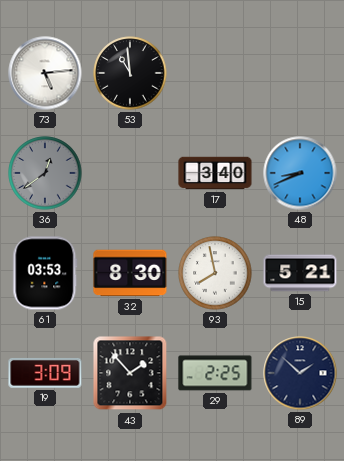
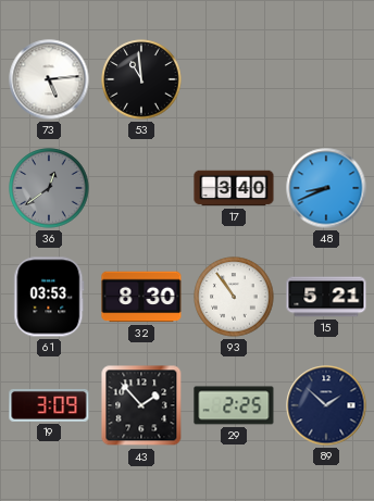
93: 7:58 -> 10:54 (234, 297)
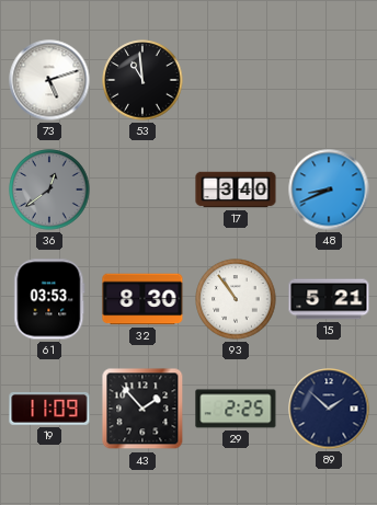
73: 5:14 -> 5:12 (49, 80)
19: 3:09 -> 11:09 (49, 409)
